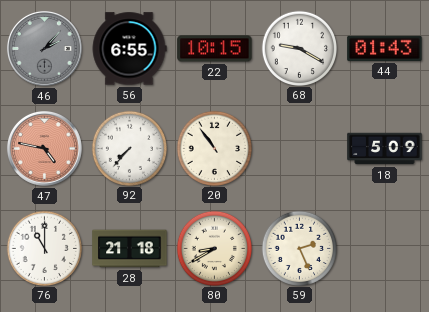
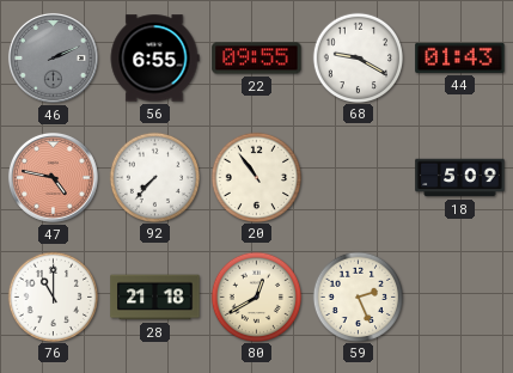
46: 2:07 -> 2:11 (54, 59)
22: 10:15 -> 09:55 (257, 59)
80: 8:40 -> 12:40 (257, 296)
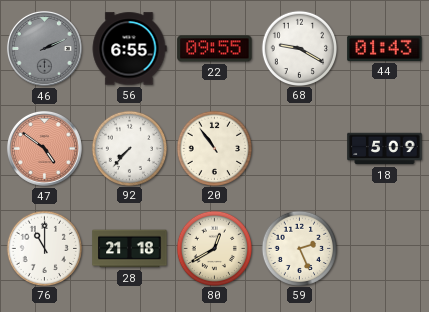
47: 4:47 -> 4:51 (45, 149)
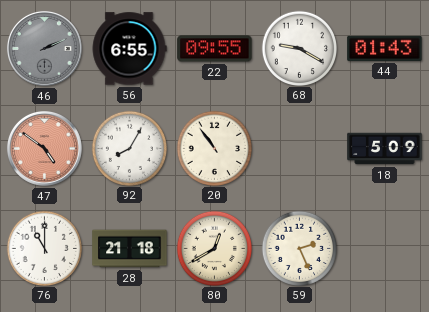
92: 7:37 -> 8:05 (130, 148)
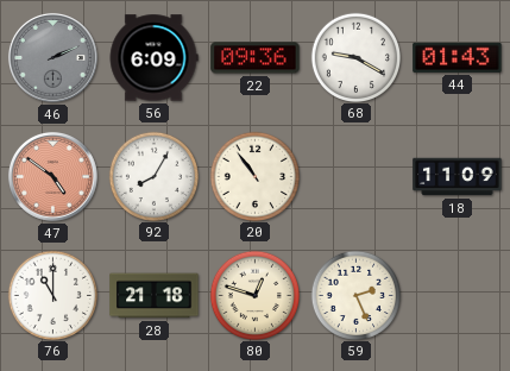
56: 6:55 -> 6:09 (153, 58)
22: 09:55 -> 09:36 (256, 58)
18: 5:09 -> 11:09 (458, 177)
80: 12:40 -> 12:48 (256, 295)
